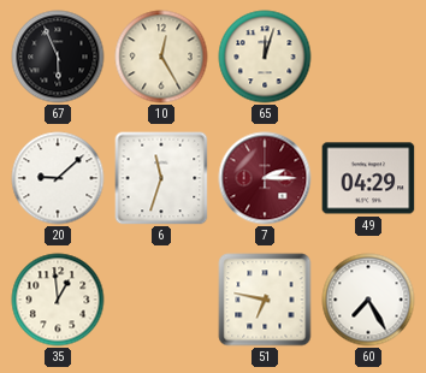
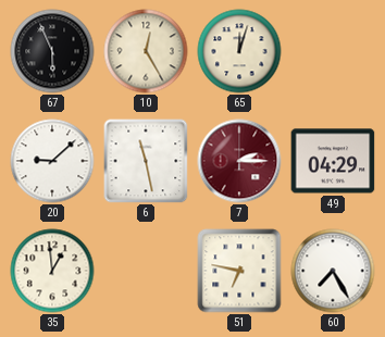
6: 11:33 -> 11:28 (146, 161)
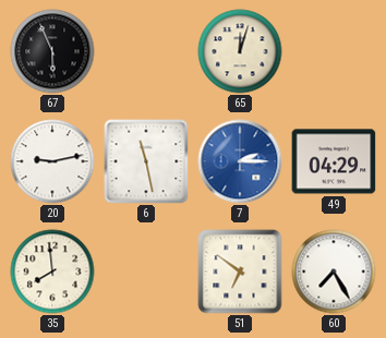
10: 12:25 -> none (146, 51)
20: 9:08 -> 9:13 (52, 161)
7 dial: burgundy -> blue (240, 161)
35: 12:59 -> 7:59 (52, 271)
51: 6:47 -> 6:51 (240, 271)
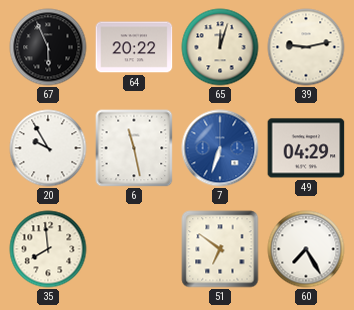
64: none -> 20:22 (134, 47)
39: none -> 9:13 (306, 47)
20: 9:13 -> 9:55 (48, 148)
7: 2:15 -> 6:33 (220, 148)
